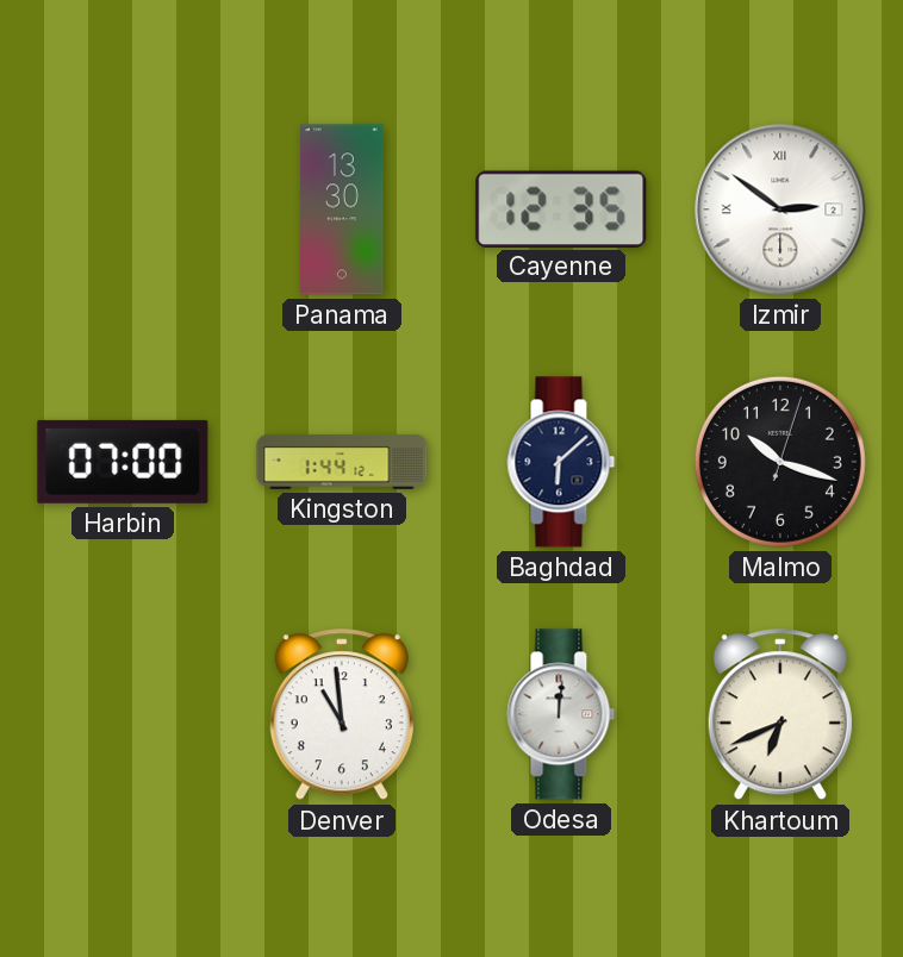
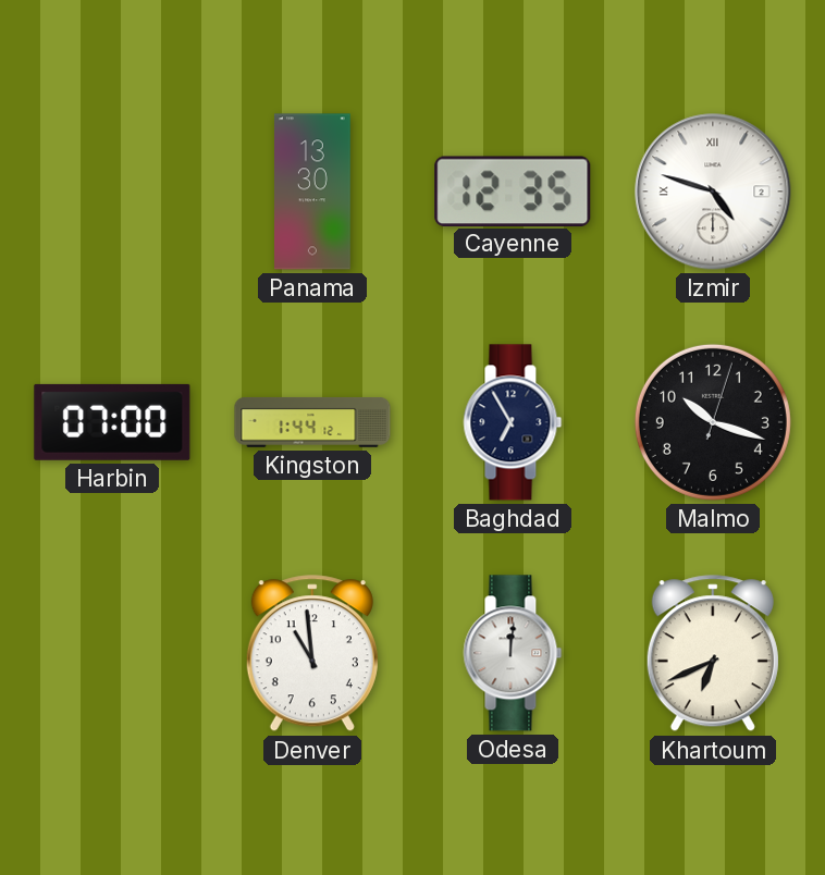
Izmir: 2:51 -> 4:48 (713, 192)
Baghdad: 6:08 -> 6:55 (513, 422)
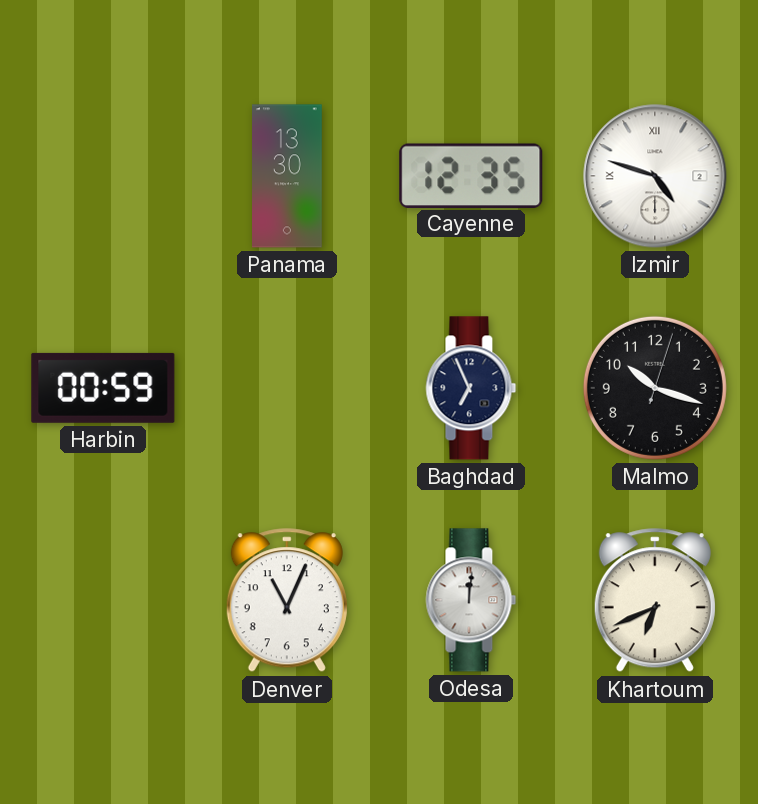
Harbin: 07:00 -> 00:59 (103, 388)
Kingston: 1:44 -> none (312, 422)
Baghdad: 6:55 -> 6:56 (471, 388)
Denver: 10:59 -> 11:04 (287, 601)
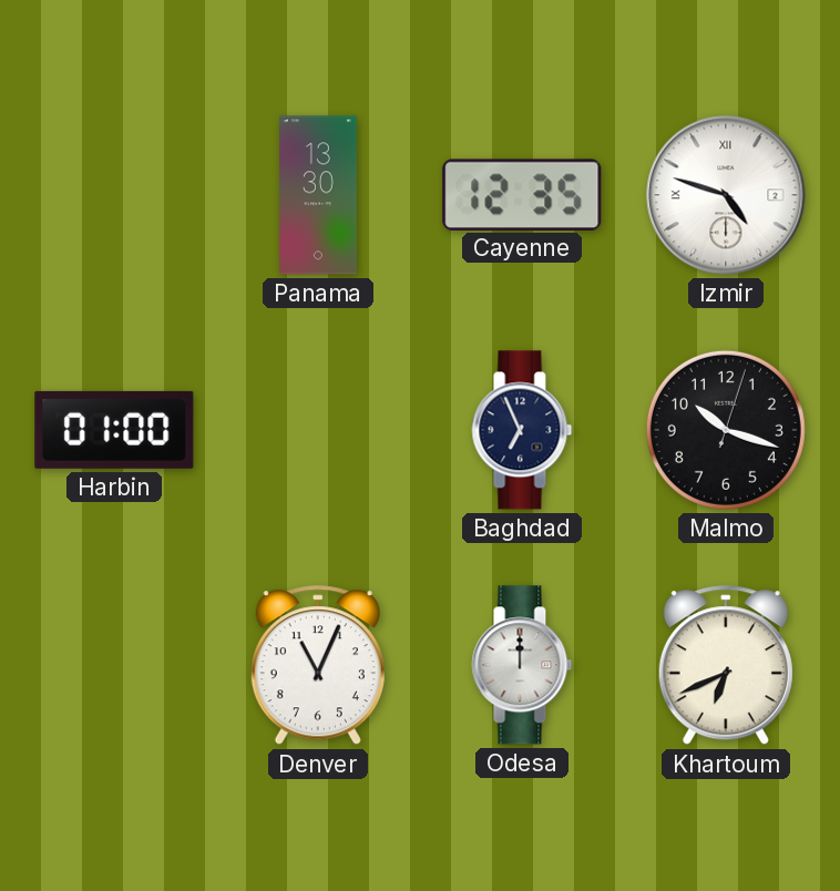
Harbin: 00:59 -> 01:00 (114, 430)
Odesa: 12:01 -> 12:00 (522, 665)
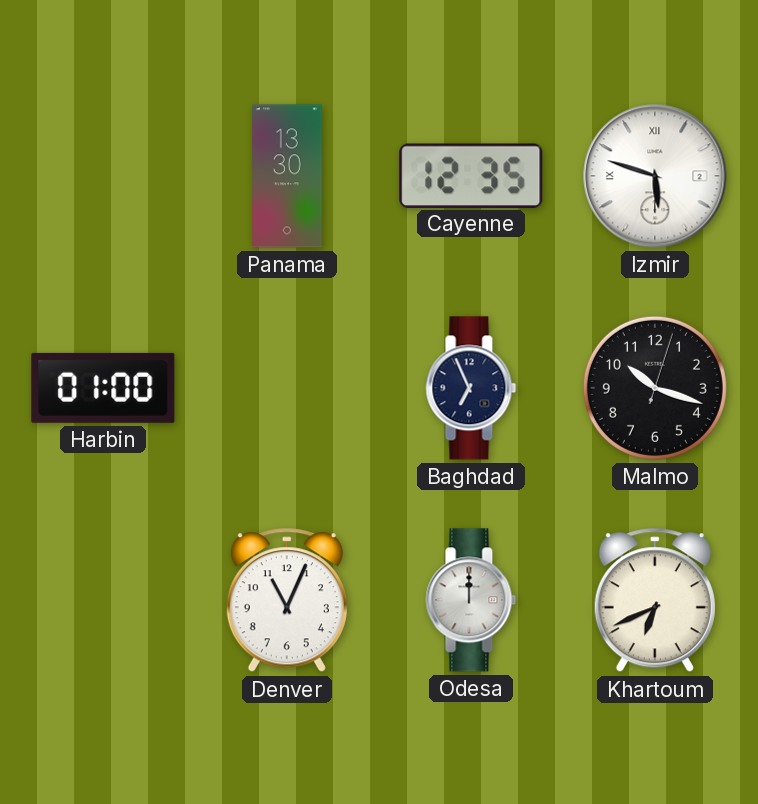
Izmir: 4:48 -> 5:48 (655, 176)
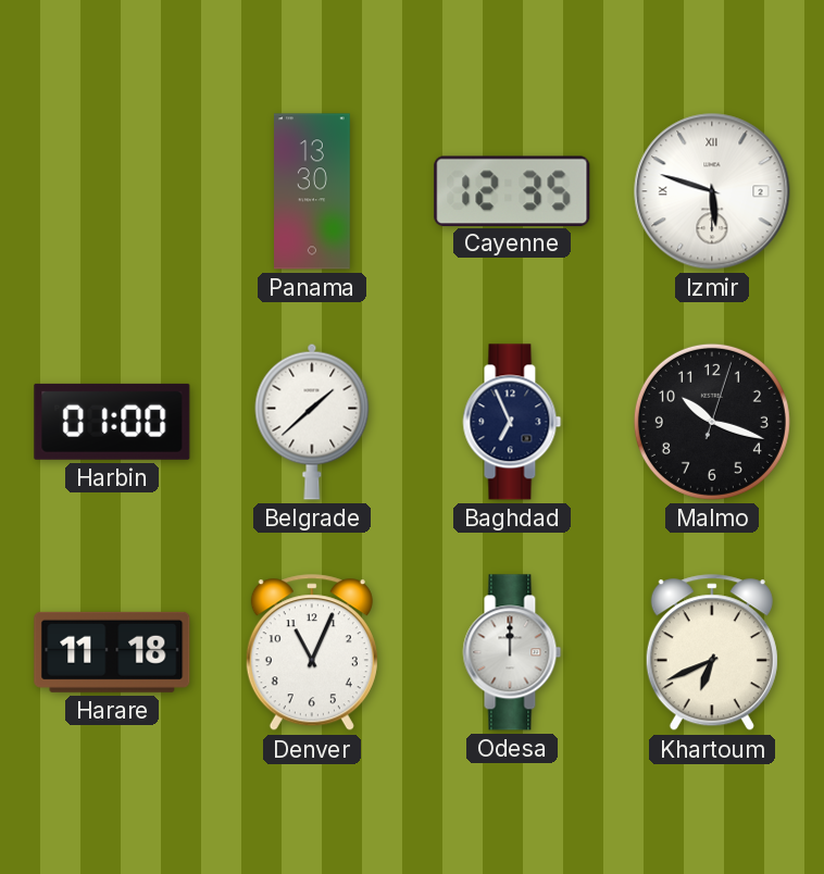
Belgrade: none -> 1:38 (312, 422)
Harare: none -> 11:18 (112, 652)
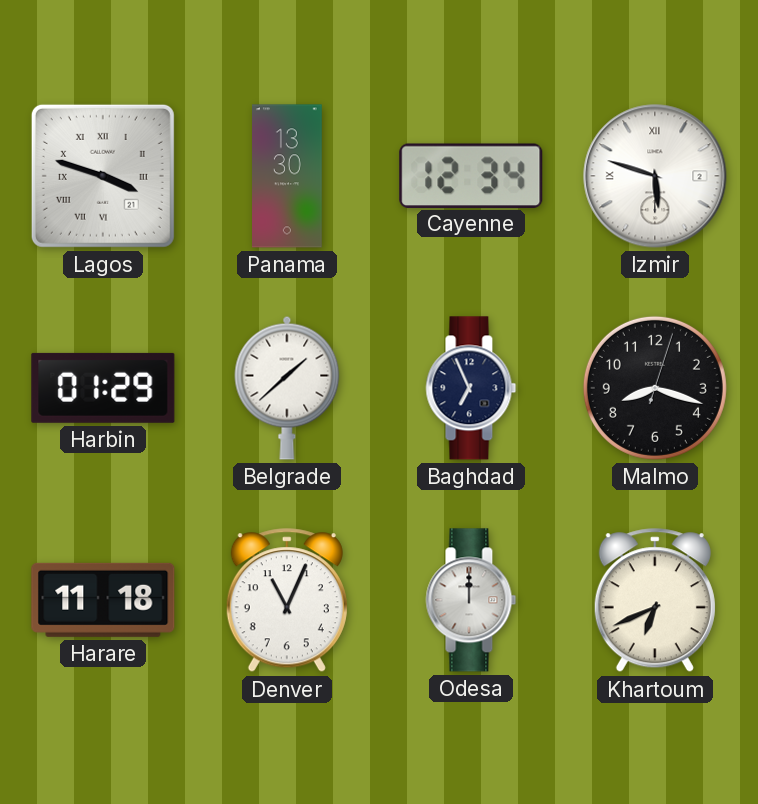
Lagos: none -> 3:48 (103, 176)
Cayenne: 12:35 -> 12:34 (471, 175)
Harbin: 01:00 -> 01:29 (103, 388)
Malmo: 10:18 -> 8:18 (655, 388)
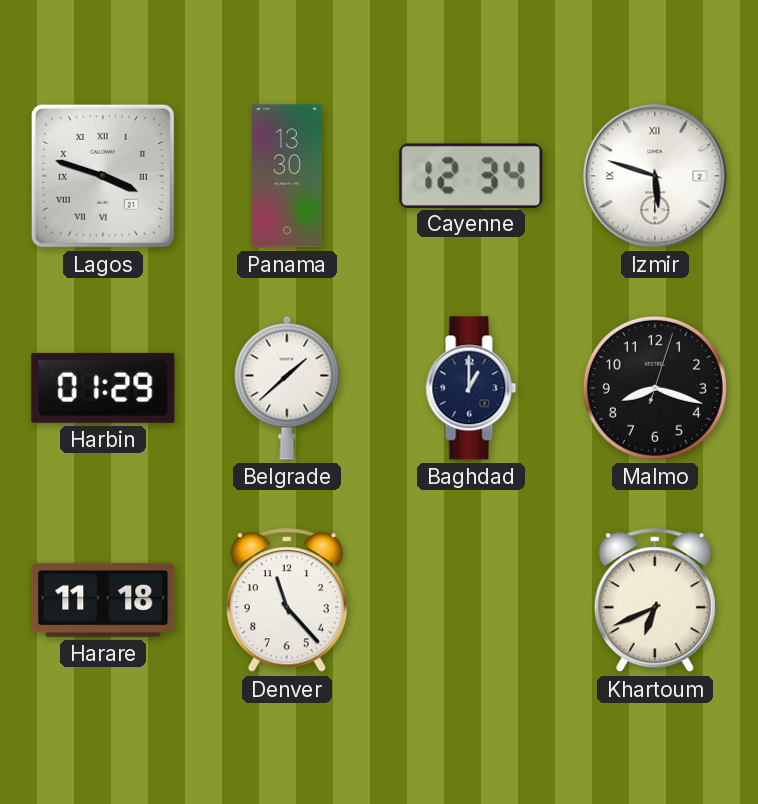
Baghdad: 6:56 -> 1:00 (471, 388)
Denver: 11:04 -> 11:23 (287, 601)
Odesa: 12:00 -> none (471, 600)
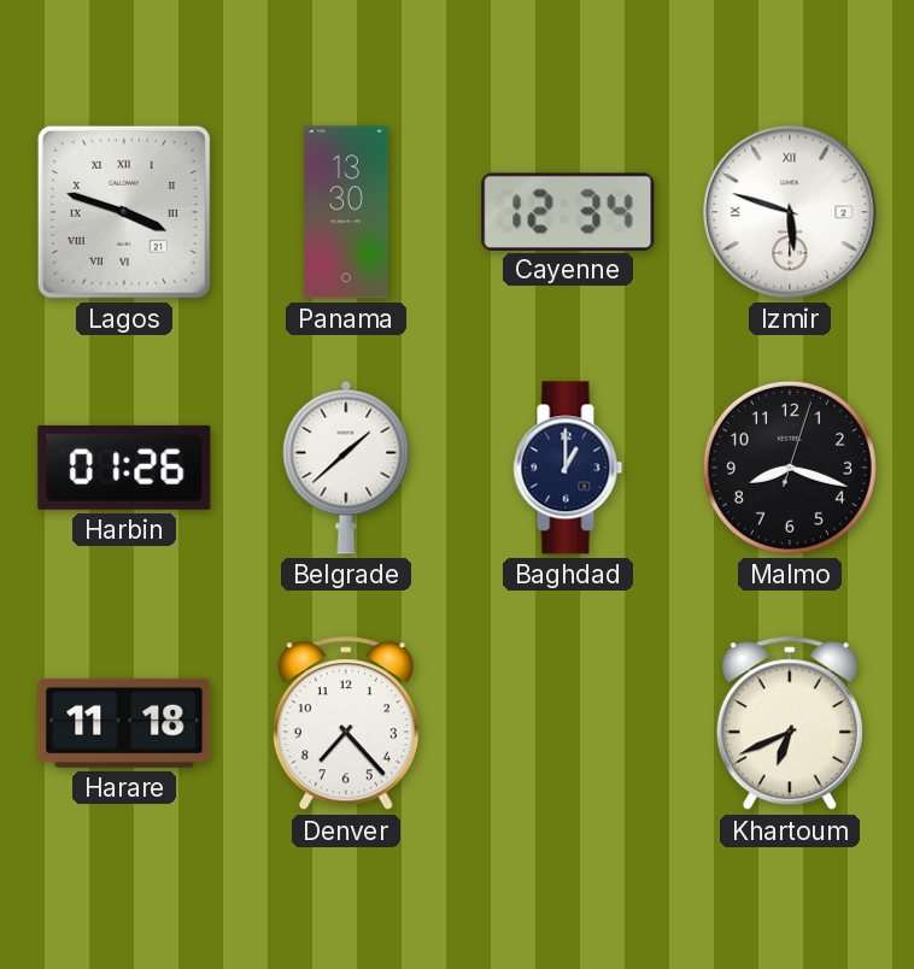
Harbin: 01:29 -> 01:26 (124, 468)
Denver: 11:23 -> 7:23 (346, 724)
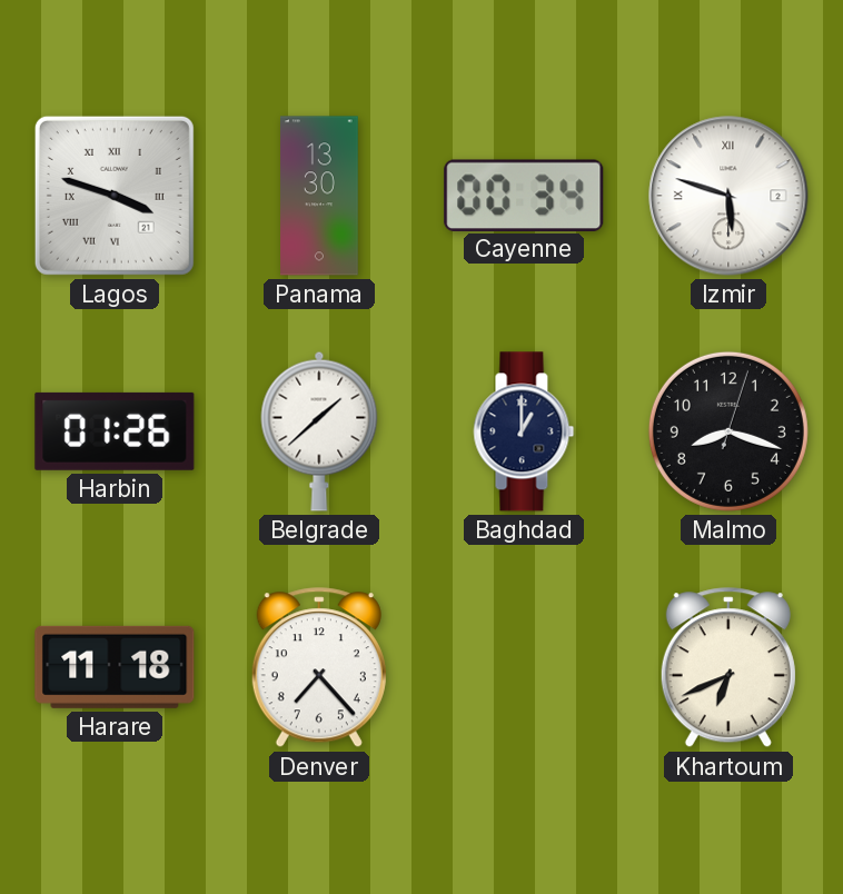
Cayenne: 12:34 -> 00:34 (524, 195)
